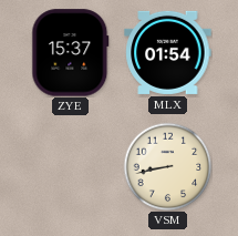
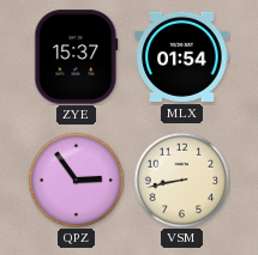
QPZ: none -> 2:54 (76, 180)
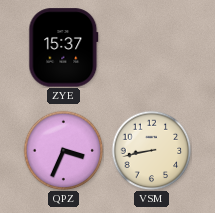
MLX: 01:54 -> none (182, 56)
QPZ: 2:54 -> 3:34 (63, 150)
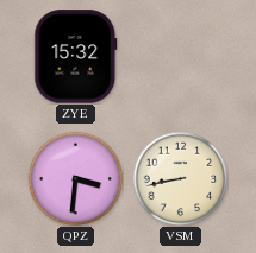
ZYE: 15:37 -> 15:32 (76, 57)
QPZ: 3:34 -> 3:31 (75, 178)
